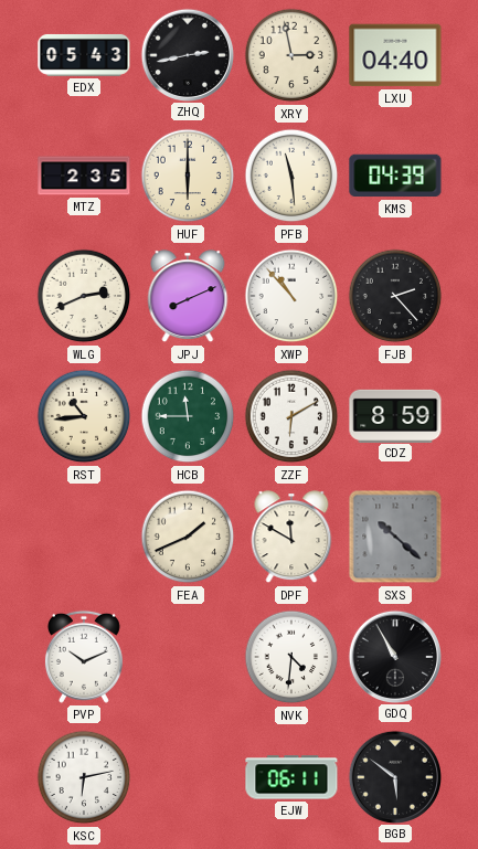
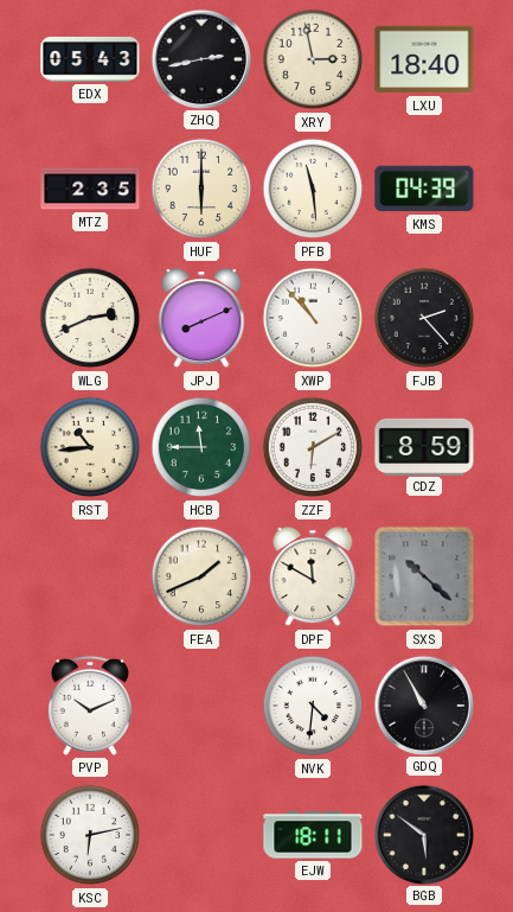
LXU: 04:40 -> 18:40 (424, 59)
EJW: 06:11 -> 18:11 (313, 835)
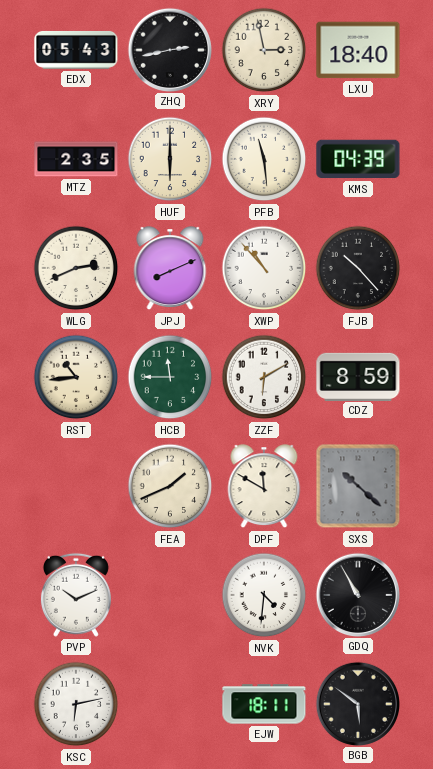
FJB: 2:23 -> 10:23 (358, 268)
